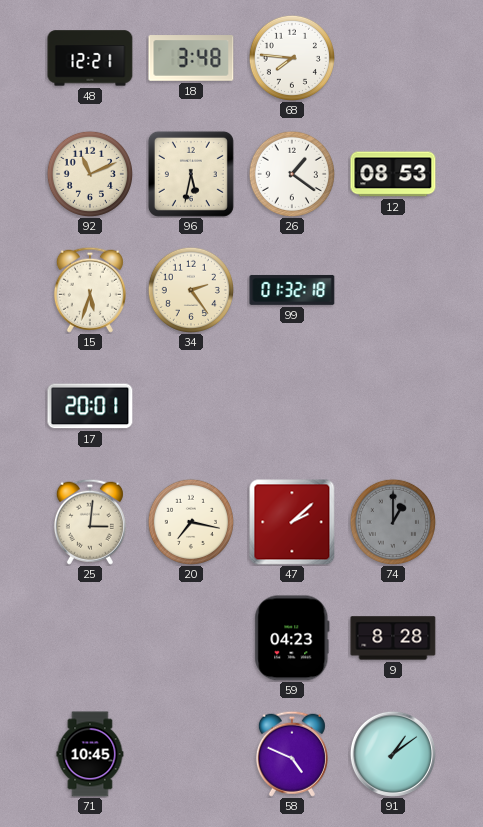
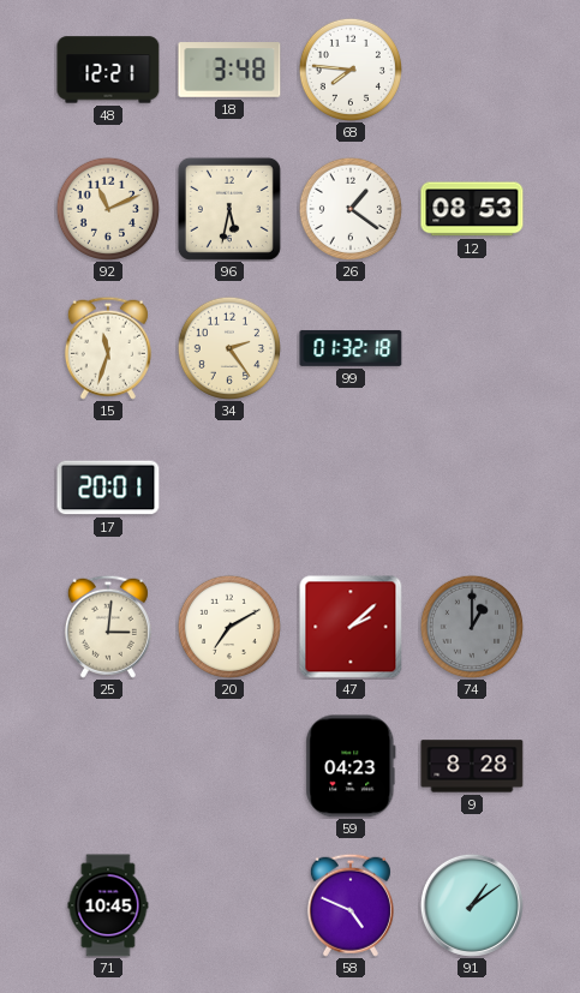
15: 5:33 -> 11:33 (108, 348)
20: 7:17 -> 7:10 (229, 627)
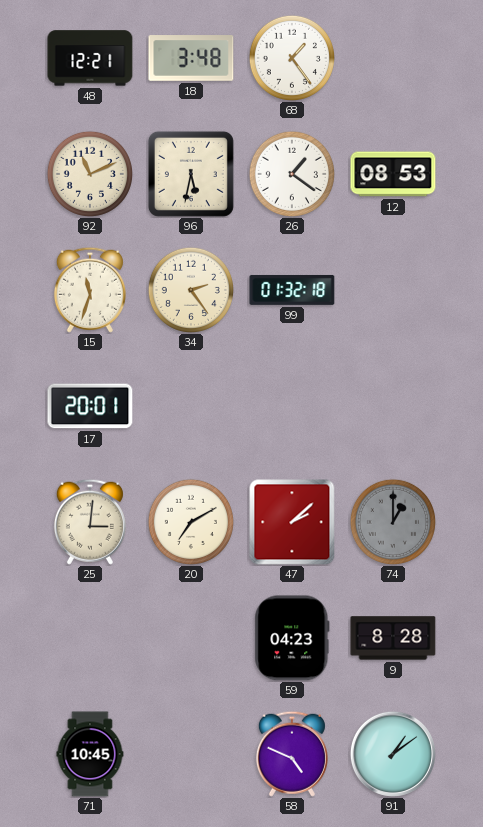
68: 7:46 -> 1:24 (292, 58)
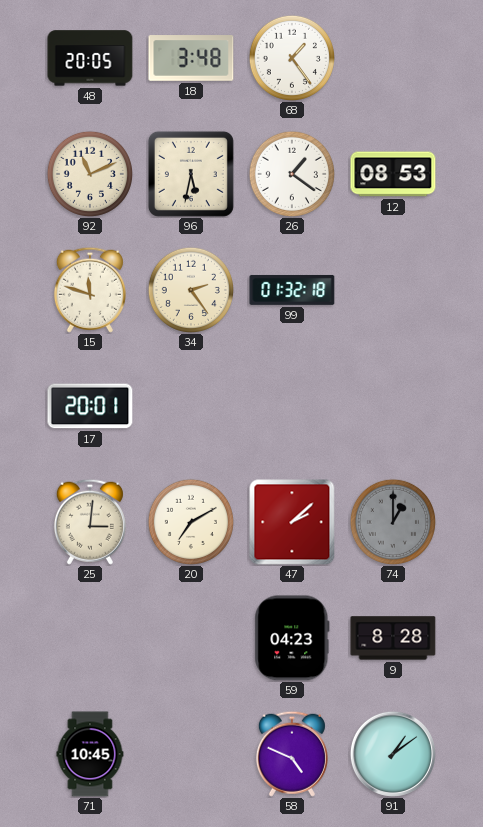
48: 12:21 -> 20:05 (90, 58)
15: 11:33 -> 11:48 (90, 290)
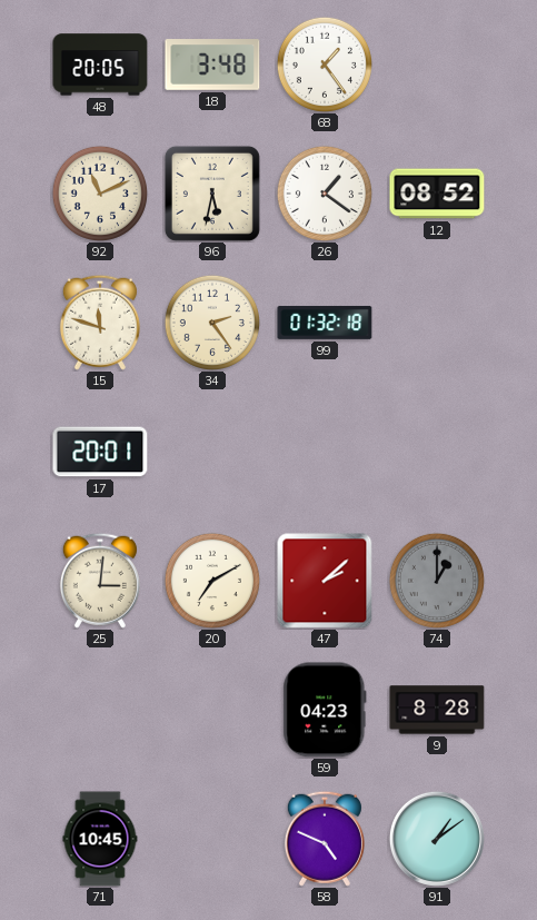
12: 08:53 -> 08:52 (437, 194)
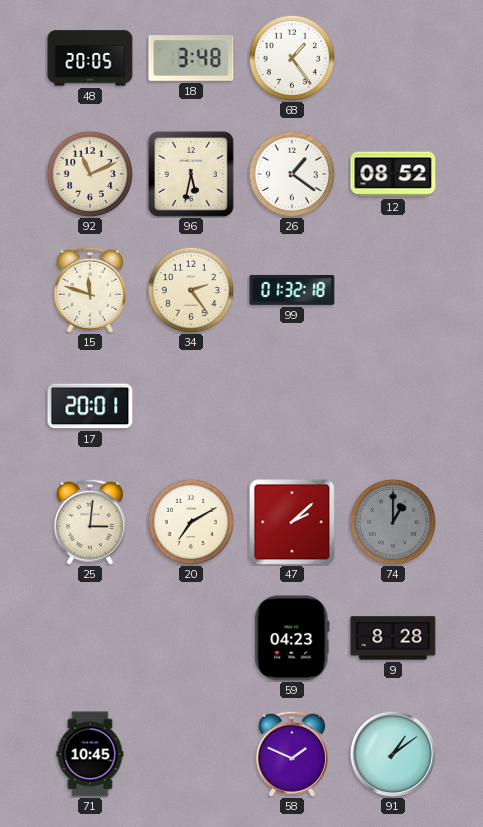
58: 4:49 -> 1:49 (292, 754)
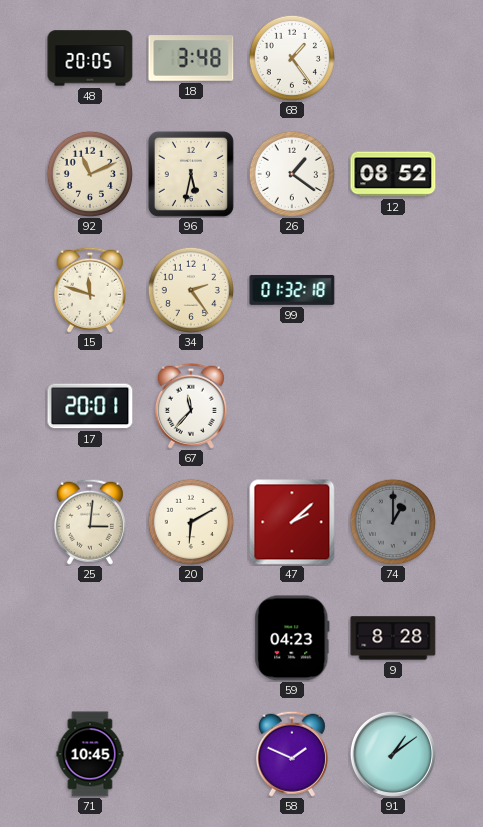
67: none -> 11:37 (191, 406)
20: 7:10 -> 6:10 (191, 522)
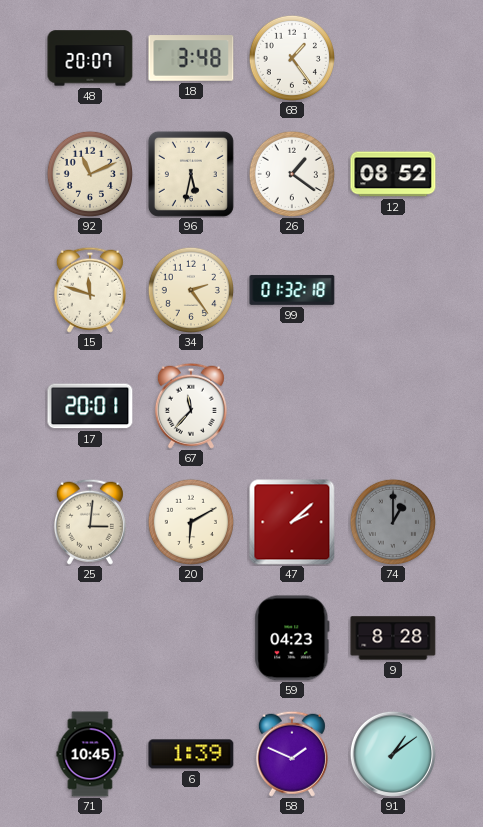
48: 20:05 -> 20:07 (90, 58)
6: none -> 1:39 (191, 754)
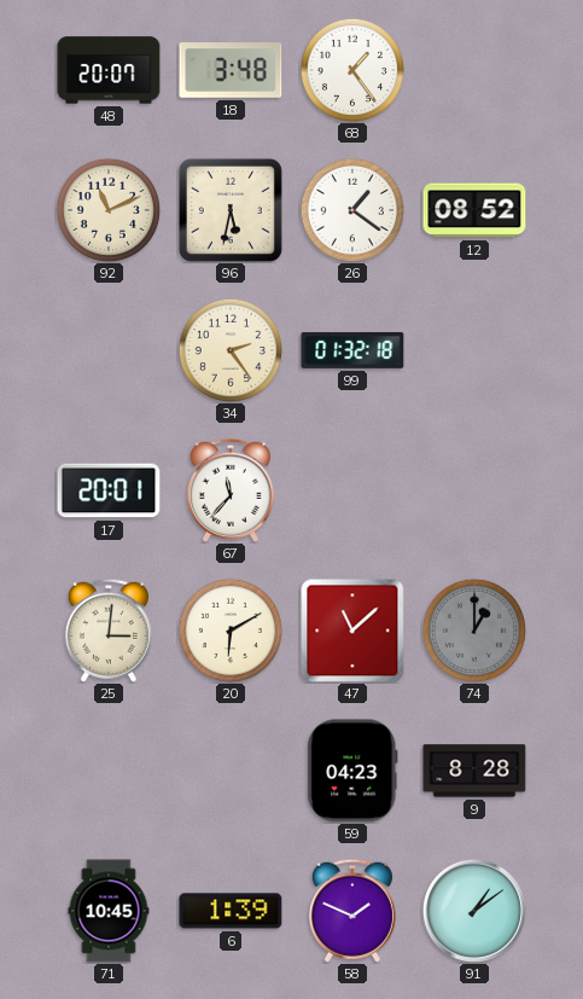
15: 11:48 -> none (90, 290)
47: 2:08 -> 11:08 (352, 631)
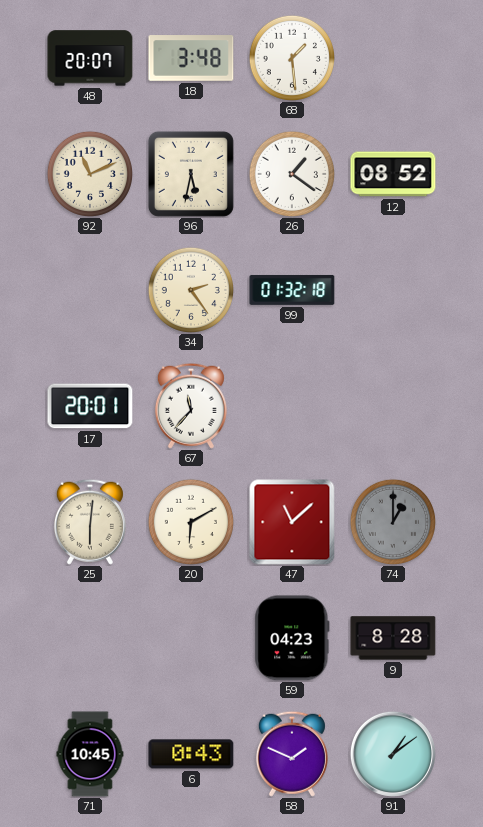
68: 1:24 -> 1:29 (292, 58)
25: 3:01 -> 6:01 (90, 522)
6: 1:39 -> 0:43 (191, 754)
